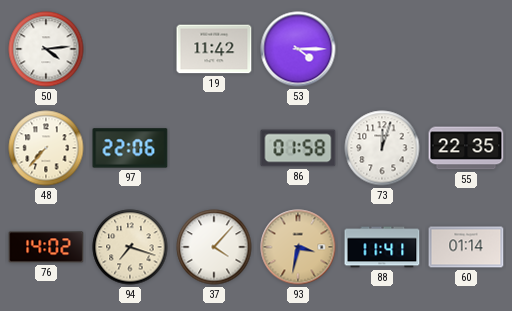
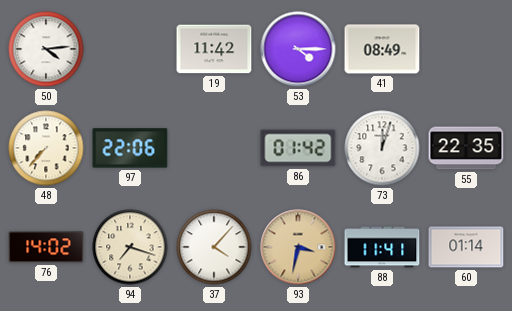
41: none -> 08:49 (382, 49)
86: 01:58 -> 01:42 (298, 148)
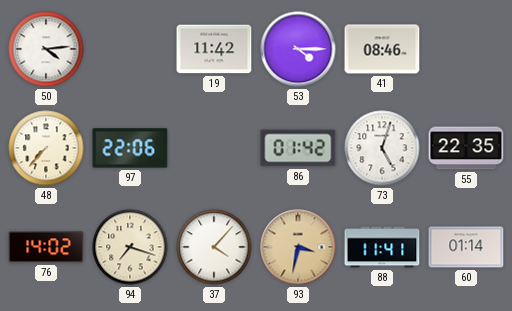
41: 08:49 -> 08:46 (382, 49)
73: 12:03 -> 5:03 (382, 148)
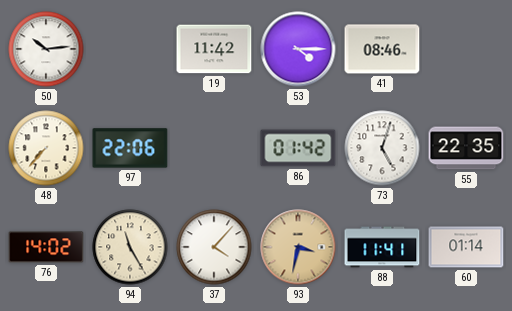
50: 4:14 -> 10:14 (46, 49)
94: 7:18 -> 11:25 (130, 247)
